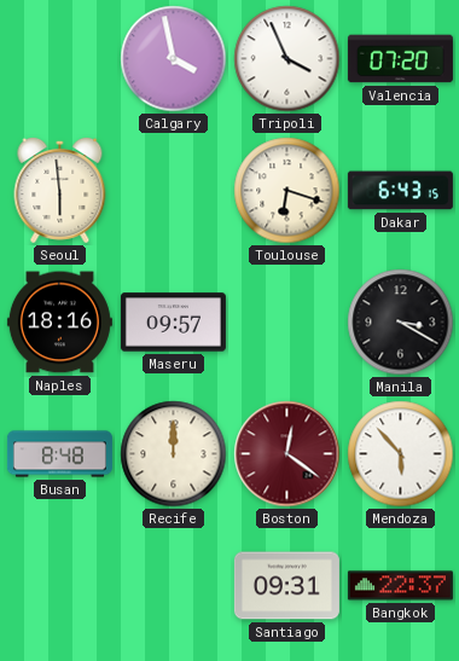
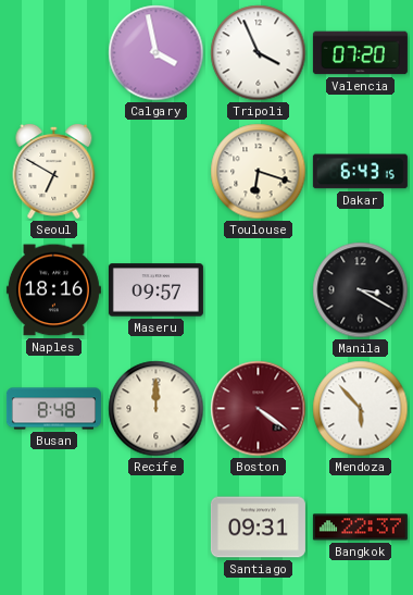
Seoul: 5:59 -> 6:50 (54, 171)
Boston: 12:21 -> 4:21 (259, 409)
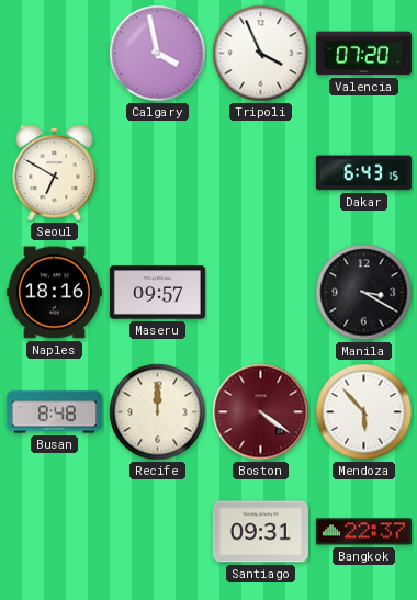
Toulouse: 6:18 -> none (259, 172)
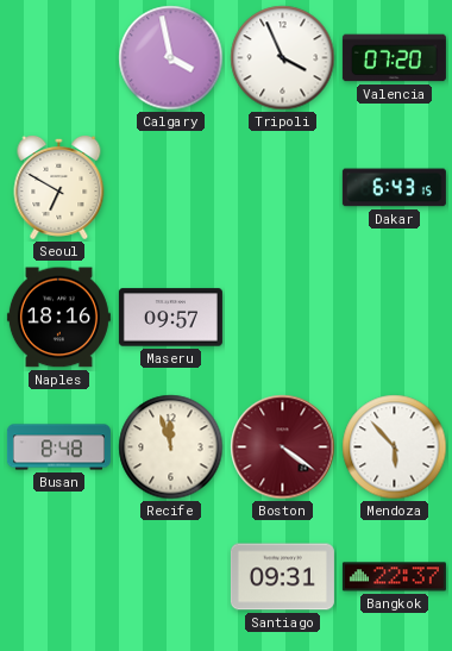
Manila: 3:20 -> none (364, 293)
Recife: 12:00 -> 11:57 (171, 447)
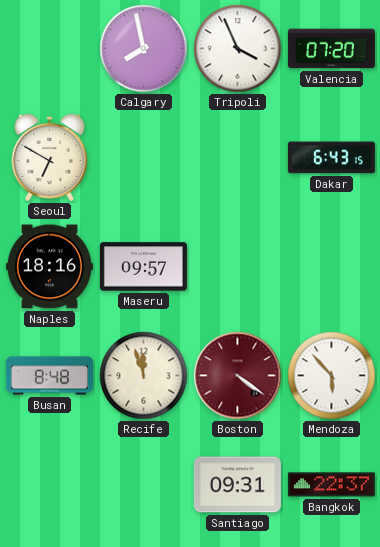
Calgary: 3:58 -> 7:58 (144, 49)
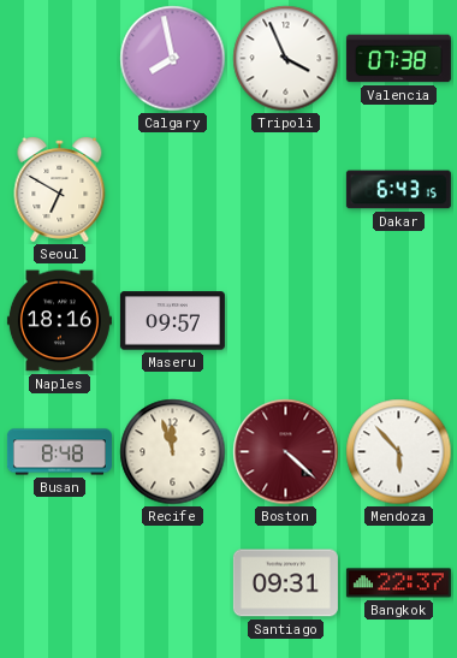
Valencia: 07:20 -> 07:38 (398, 59)
Boston: 4:21 -> 4:22 (286, 452)
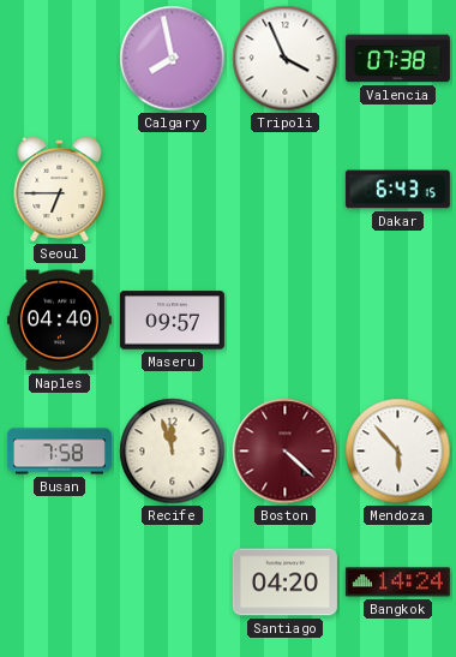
Seoul: 6:50 -> 6:45 (60, 189)
Naples: 18:16 -> 04:40 (59, 321)
Busan: 8:48 -> 7:58 (59, 452)
Santiago: 09:31 -> 04:20 (284, 583)
Bangkok: 22:37 -> 14:24 (397, 583)
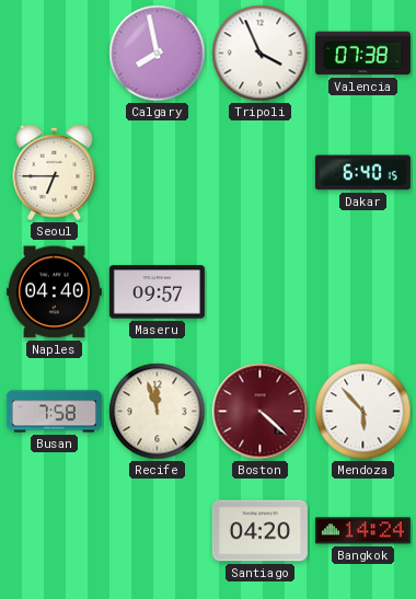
Dakar: 6:43 -> 6:40 (362, 173)
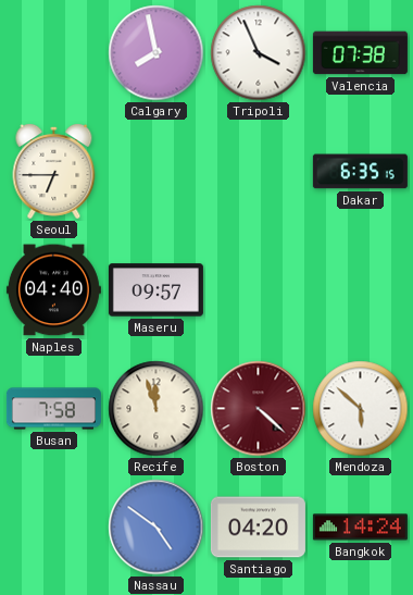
Dakar: 6:40 -> 6:35 (360, 172)
Mendoza: 5:53 -> 5:52 (361, 409)
Nassau: none -> 4:51 (157, 528)
